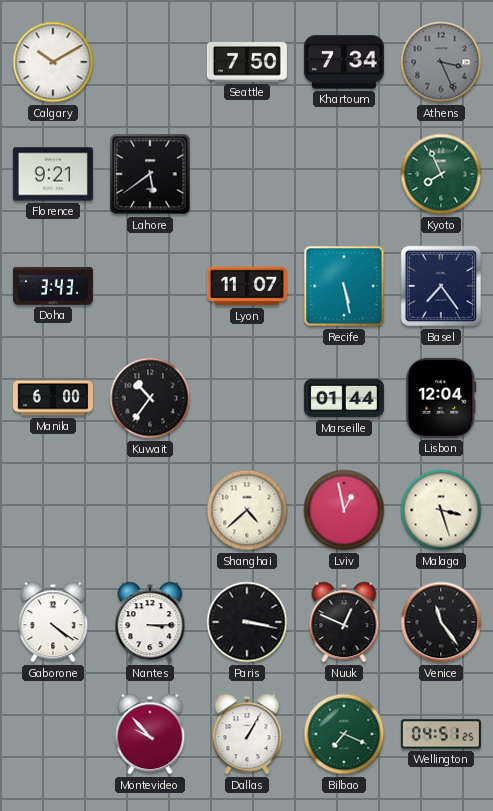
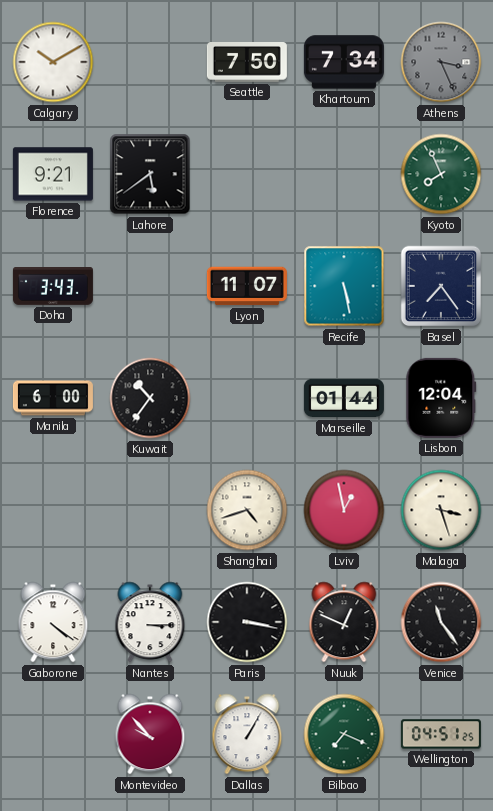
Shanghai: 4:38 -> 4:42 (247, 510)
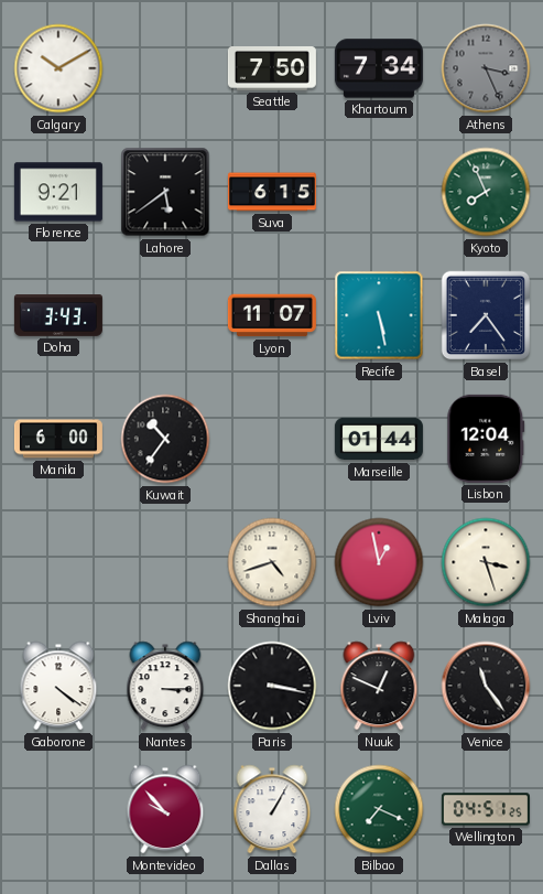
Suva: none -> 6:15 (272, 192)
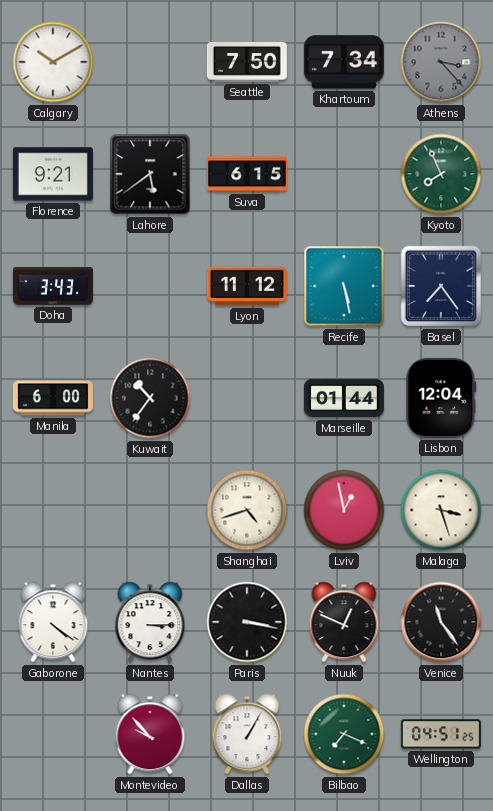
Athens: 3:26 -> 3:23 (441, 62)
Lyon: 11:07 -> 11:12 (247, 286)
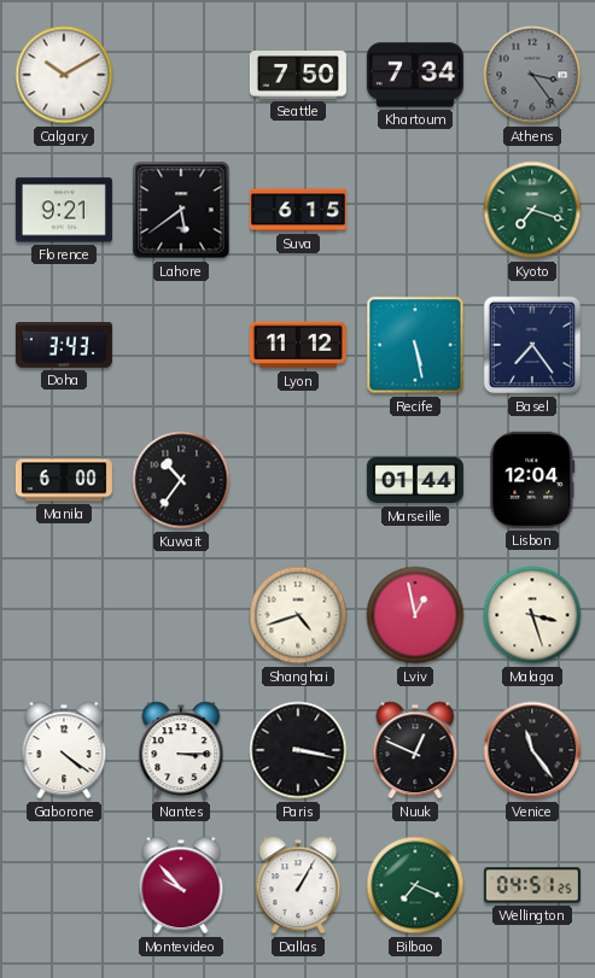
Athens: 3:23 -> 3:24 (532, 75)
Kyoto: 7:56 -> 7:18 (532, 210)
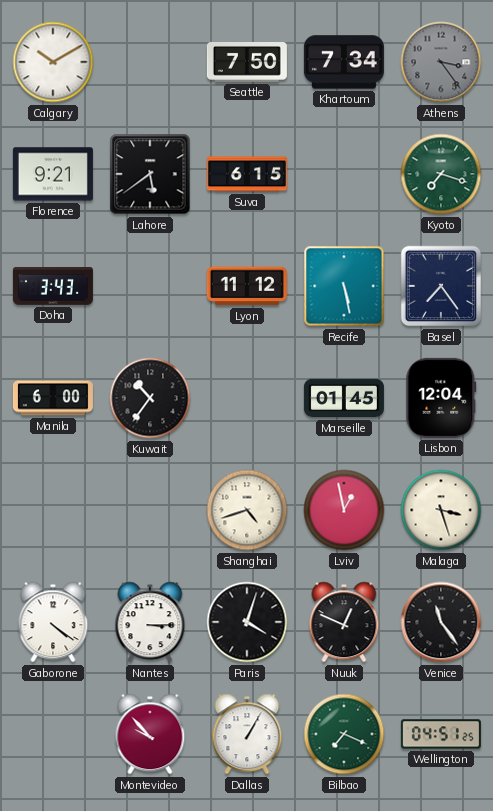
Marseille: 01:44 -> 01:45 (344, 398)
Paris: 3:17 -> 4:03 (247, 622)
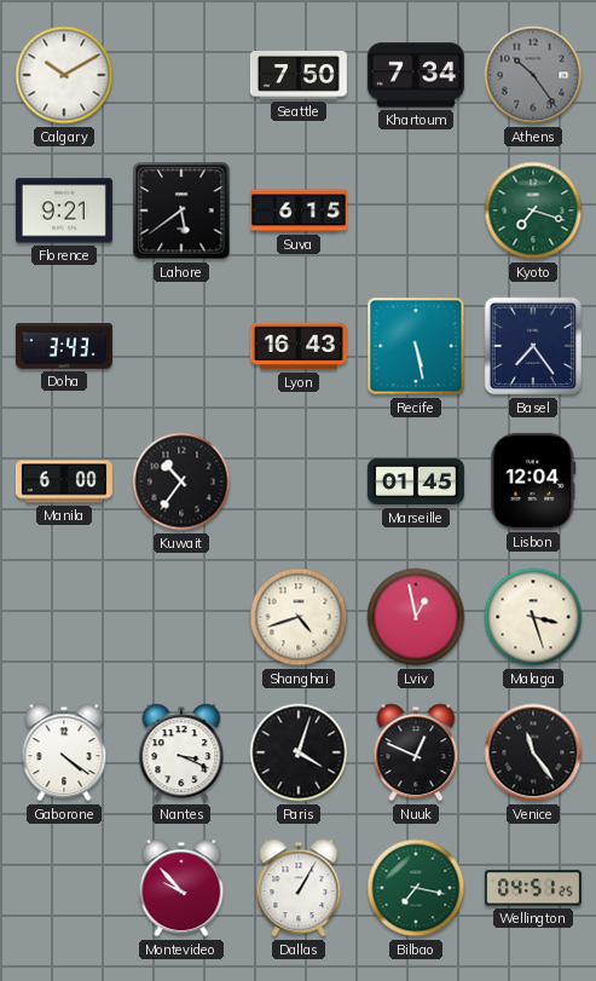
Athens: 3:24 -> 10:24 (533, 75)
Lyon: 11:12 -> 16:43 (299, 346)
Nantes: 3:15 -> 3:19 (181, 752)
Bilbao: 7:19 -> 7:17 (416, 888)
